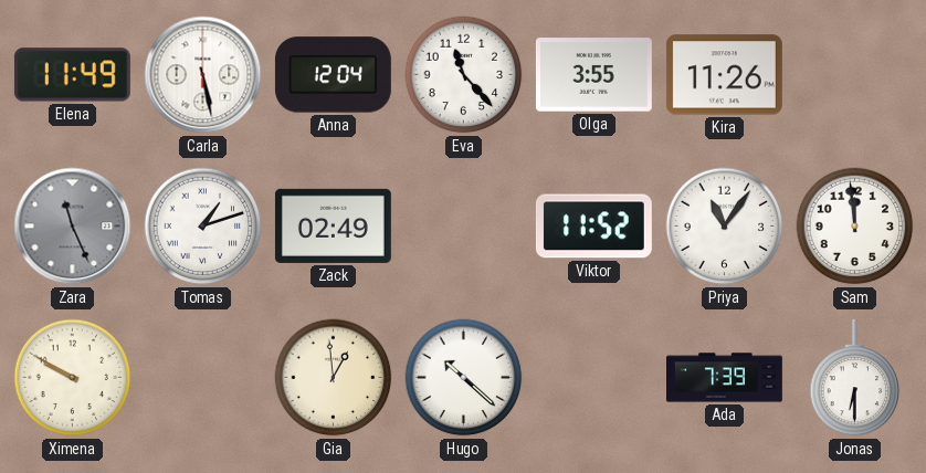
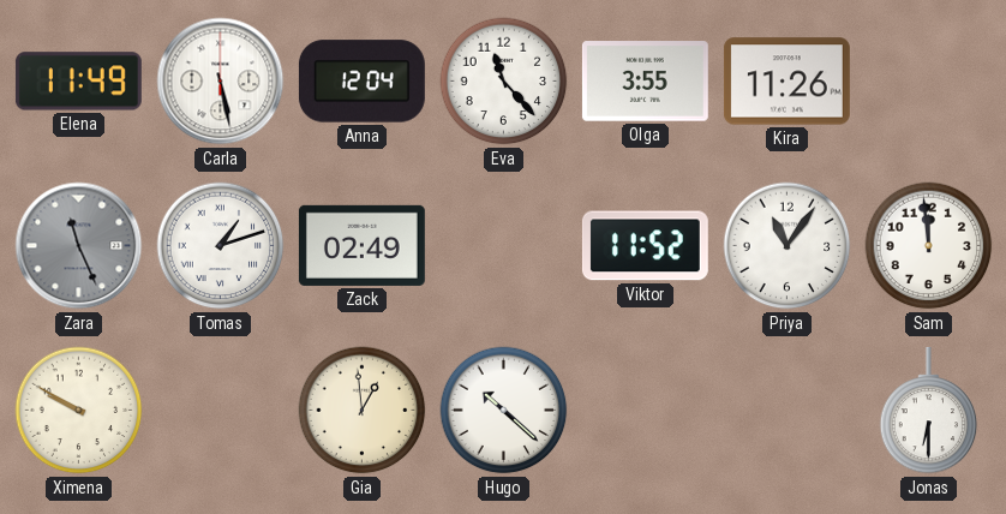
Ada: 7:39 -> none (724, 378)
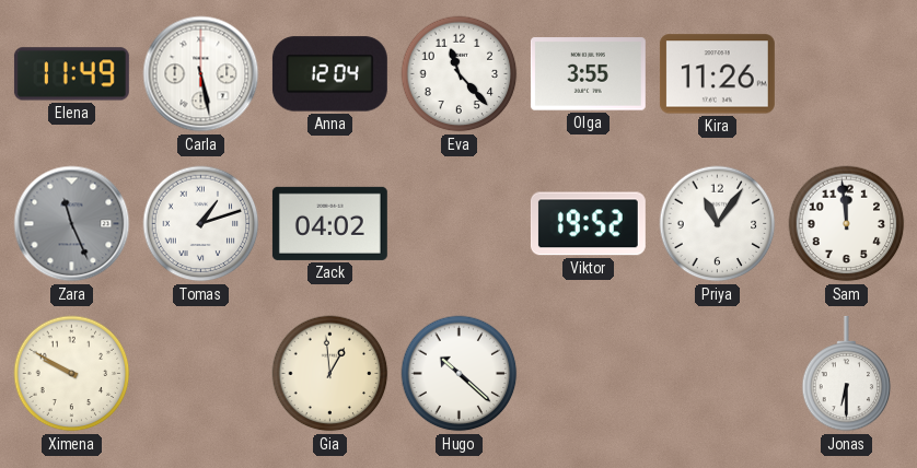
Zack: 02:49 -> 04:02 (329, 223)
Viktor: 11:52 -> 19:52 (588, 224)
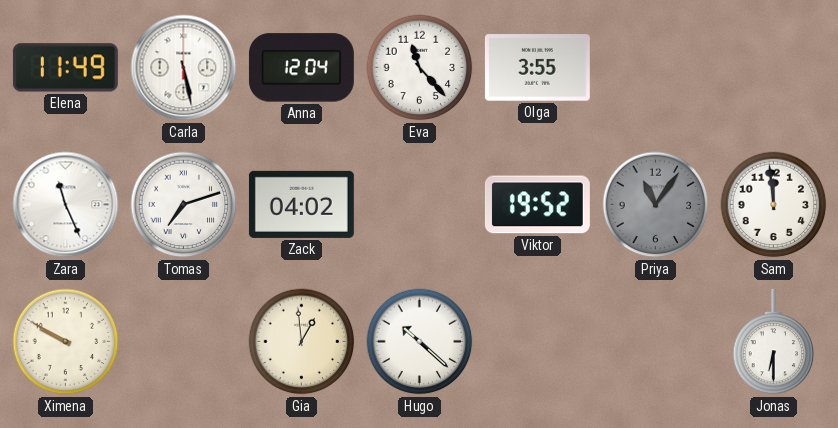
Kira: 11:26 -> none (717, 74)
Zara dial: grey -> white (66, 205)
Tomas: 1:12 -> 7:12 (184, 205)
Priya dial: white -> grey (656, 205)
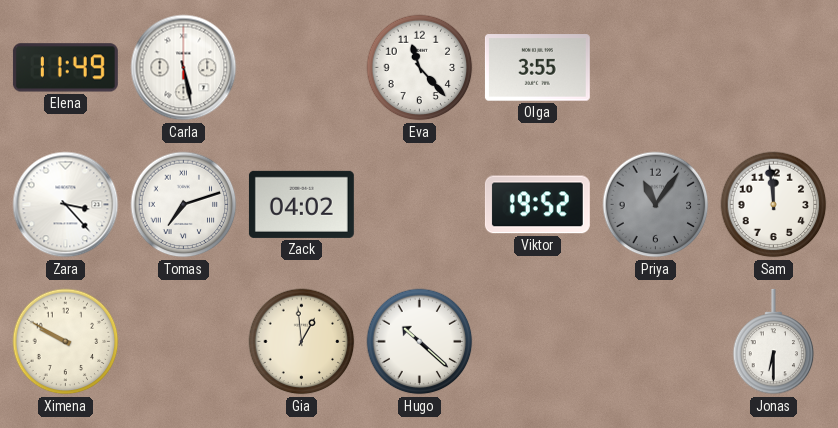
Anna: 12:04 -> none (301, 68)
Zara: 11:26 -> 3:23 (66, 205)
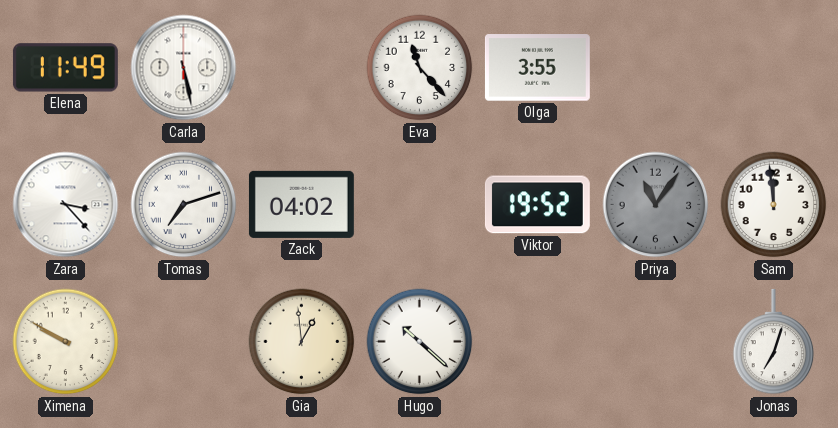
Jonas: 6:30 -> 7:03 (774, 342)
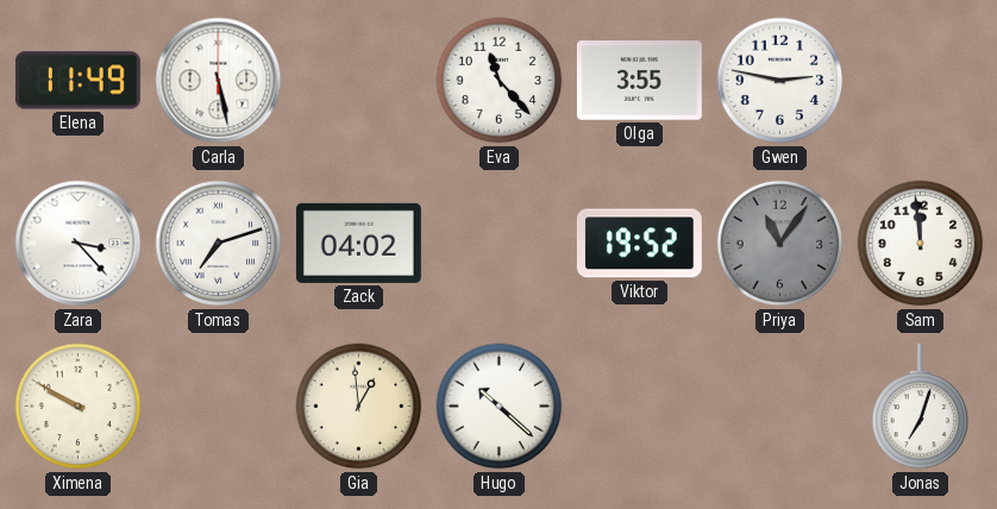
Gwen: none -> 2:47 (780, 81)
